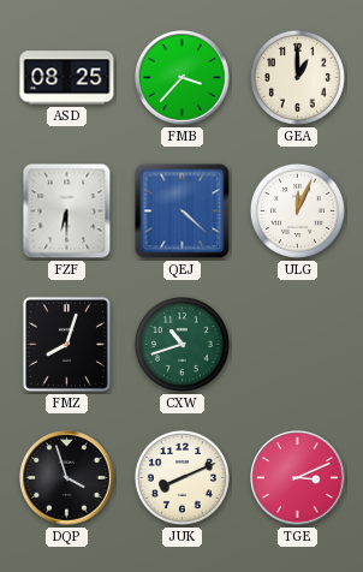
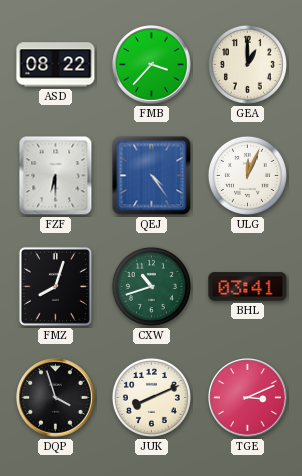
ASD: 08:25 -> 08:22 (56, 65)
QEJ: 4:22 -> 4:24 (152, 176)
BHL: none -> 03:41 (248, 287)
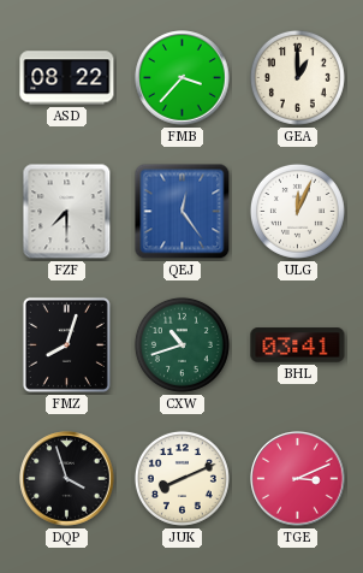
FZF: 6:30 -> 7:30 (67, 212)
QEJ: 4:24 -> 12:24 (183, 212)
